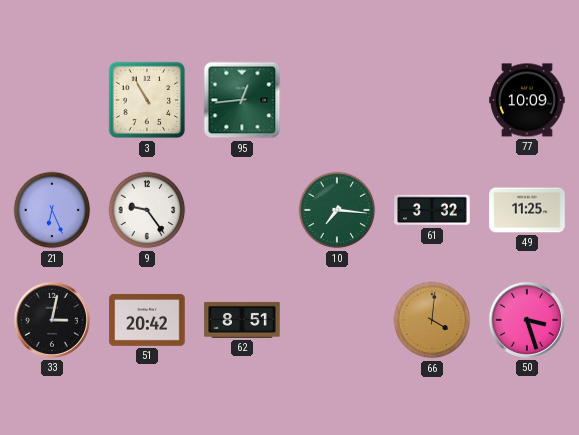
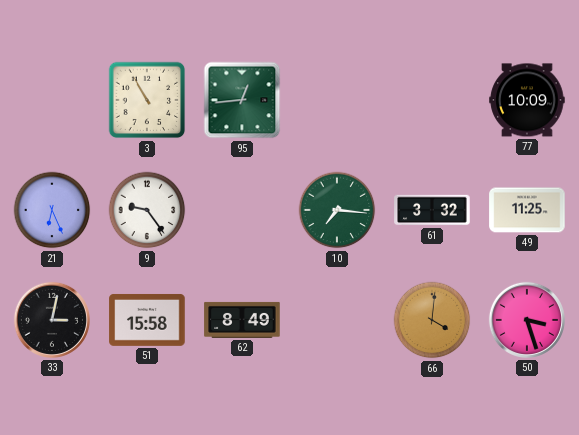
51: 20:42 -> 15:58 (147, 320)
62: 8:51 -> 8:49 (242, 320)
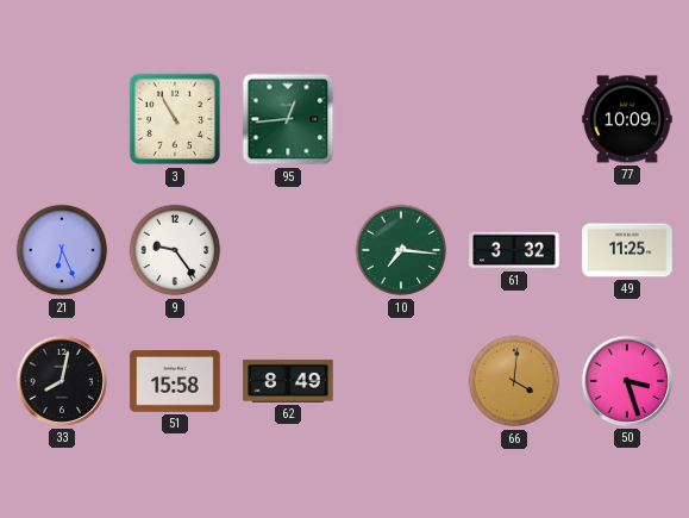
33: 3:02 -> 8:02 (62, 381)
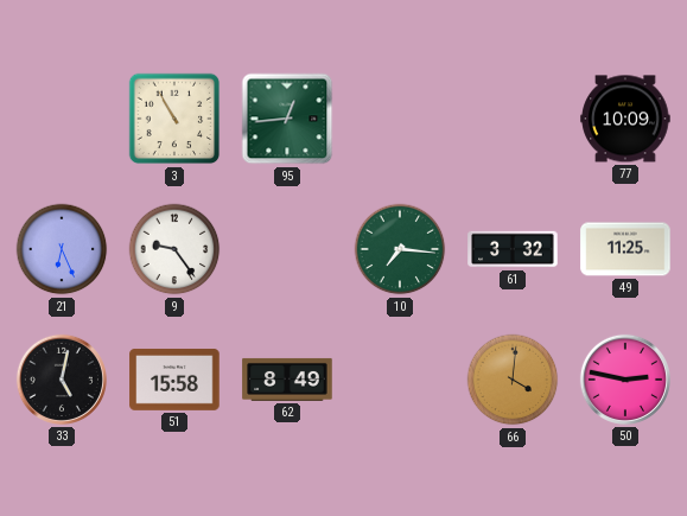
33: 8:02 -> 5:02 (62, 380)
50: 3:27 -> 2:47 (625, 380)
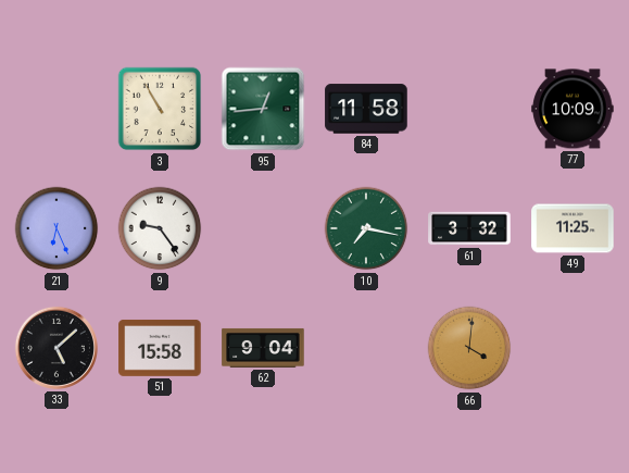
84: none -> 11:58 (366, 109)
10: 7:16 -> 7:17 (366, 228)
33: 5:02 -> 5:08 (56, 348)
62: 8:49 -> 9:04 (263, 348)
50: 2:47 -> none (625, 380)
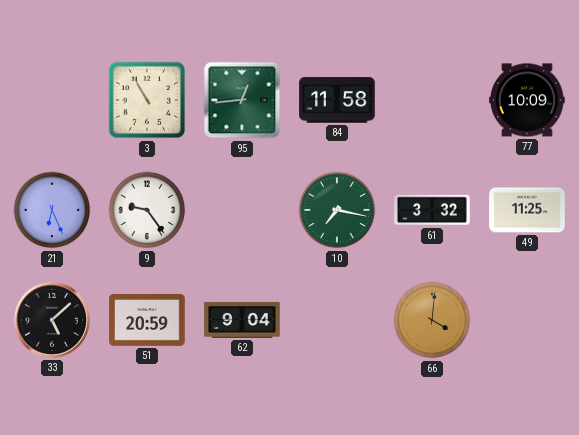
51: 15:58 -> 20:59 (147, 320)
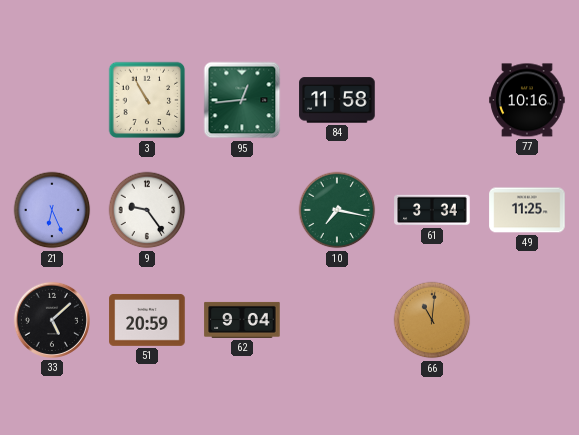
77: 10:09 -> 10:16 (527, 100)
61: 3:32 -> 3:34 (432, 210)
66: 4:01 -> 11:01 (432, 320)
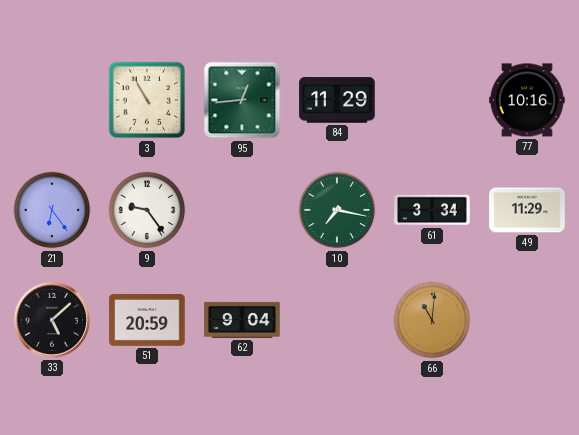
84: 11:58 -> 11:29 (337, 100)
21: 6:26 -> 6:24 (52, 210)
49: 11:25 -> 11:29 (527, 210)
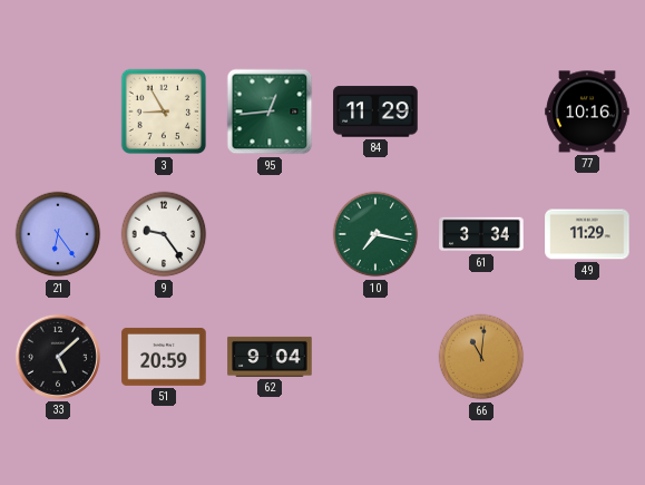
3: 10:55 -> 8:55 (164, 111)
